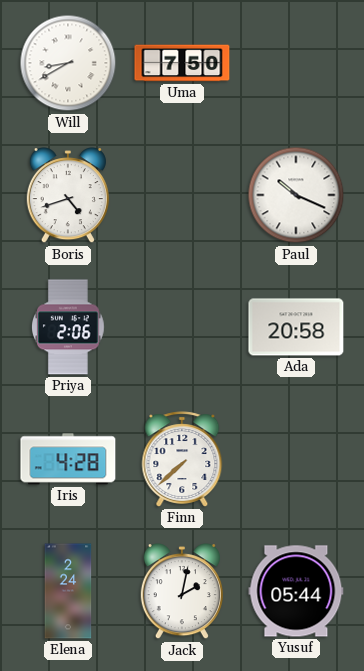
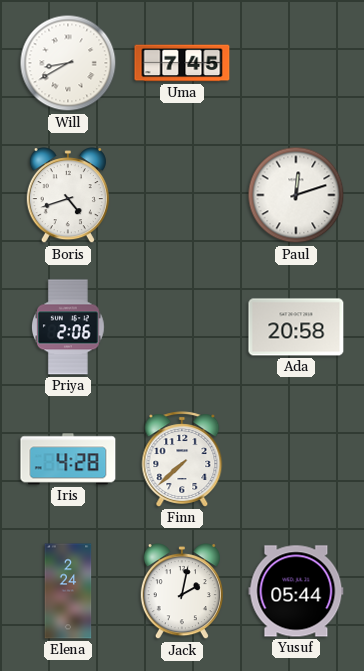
Uma: 7:50 -> 7:45 (182, 63)
Paul: 10:19 -> 12:12 (296, 195)
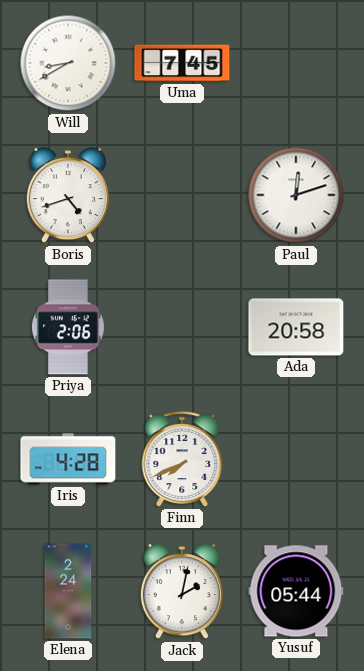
Finn: 7:38 -> 7:41 (182, 459)
